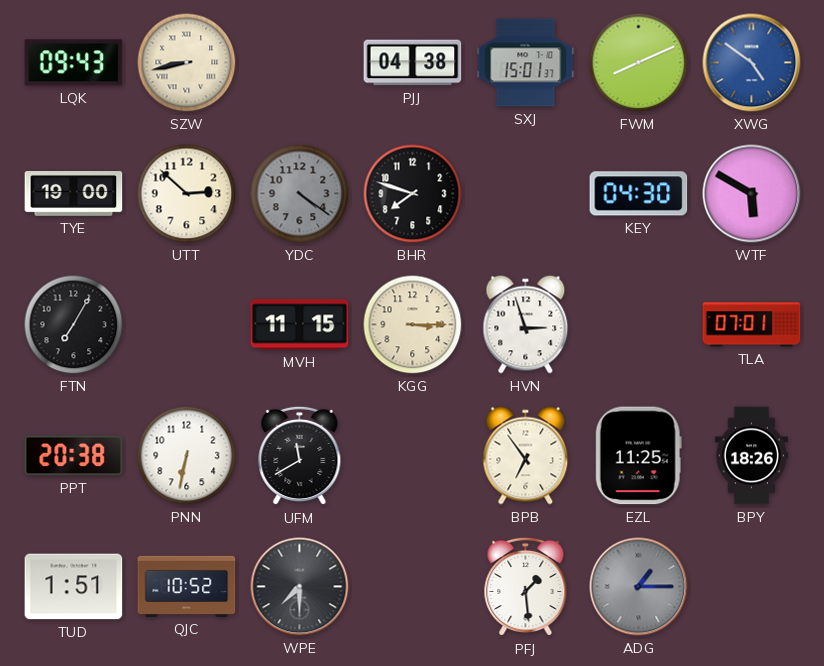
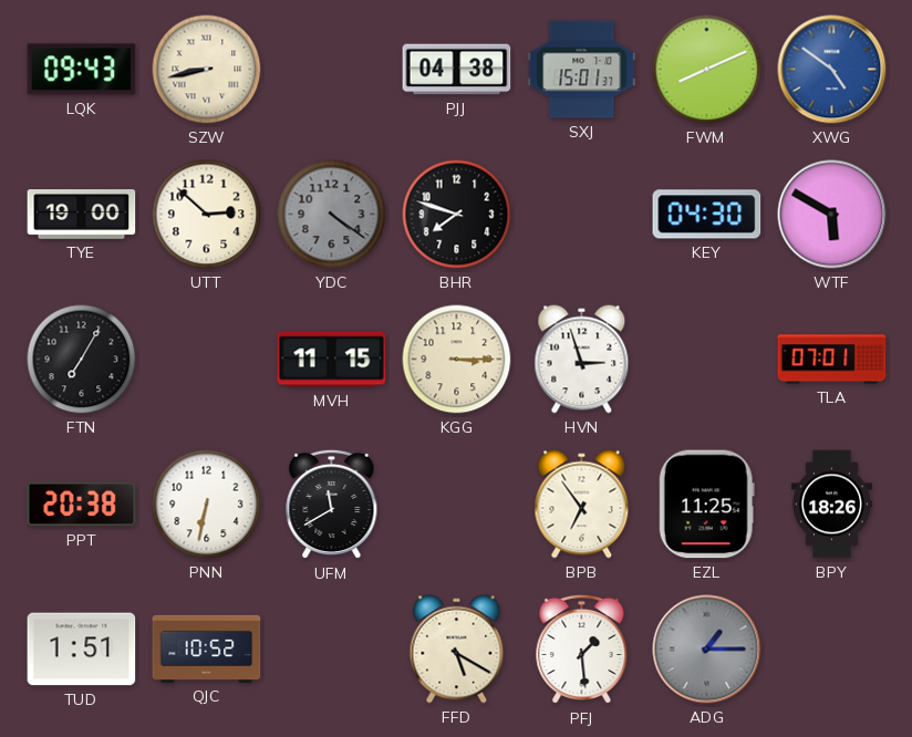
WPE: 7:30 -> none (300, 587)
FFD: none -> 5:20 (457, 650)
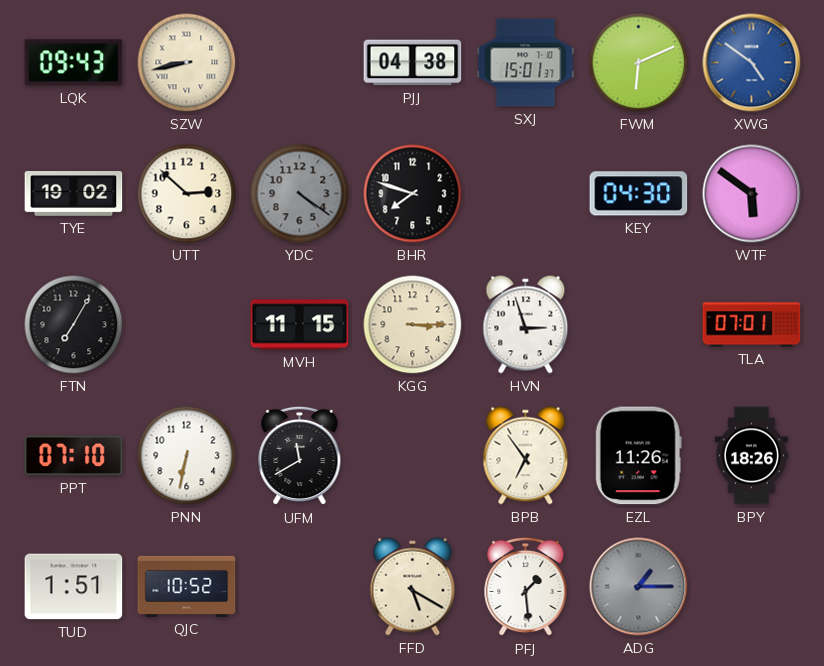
FWM: 8:11 -> 6:11 (639, 63)
TYE: 19:00 -> 19:02 (74, 194)
WTF: 5:50 -> 5:51 (752, 194)
PPT: 20:38 -> 07:10 (74, 456)
EZL: 11:25 -> 11:26 (638, 456)
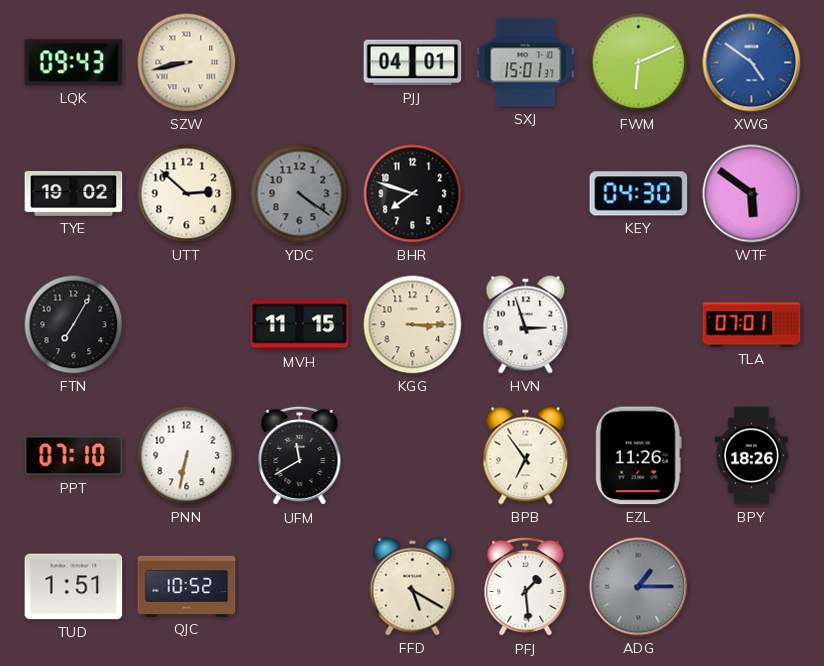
PJJ: 04:38 -> 04:01 (413, 63)
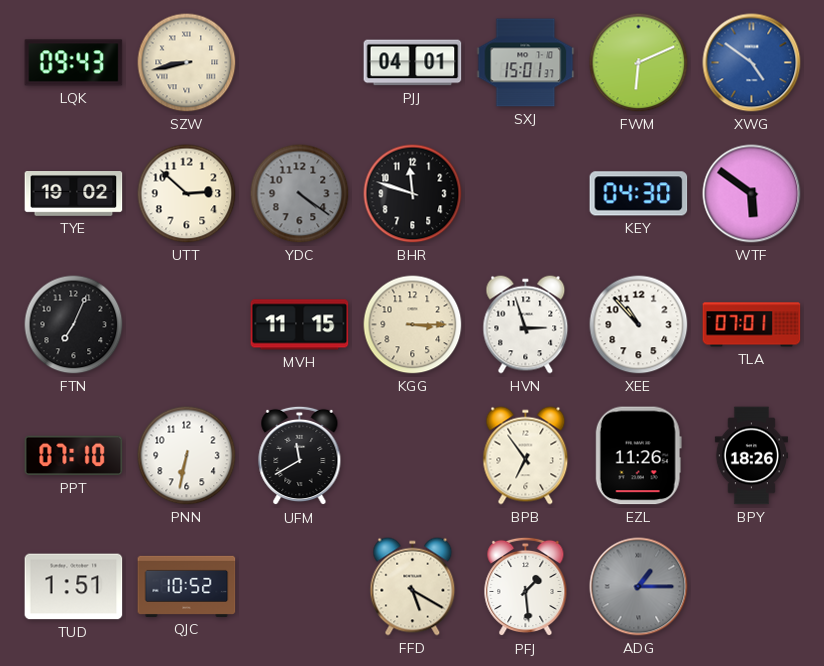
BHR: 7:48 -> 11:48 (413, 194)
FTN: 7:05 -> 7:04 (74, 325)
XEE: none -> 10:53 (639, 325)
